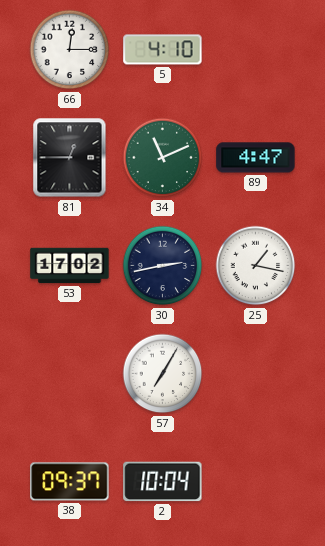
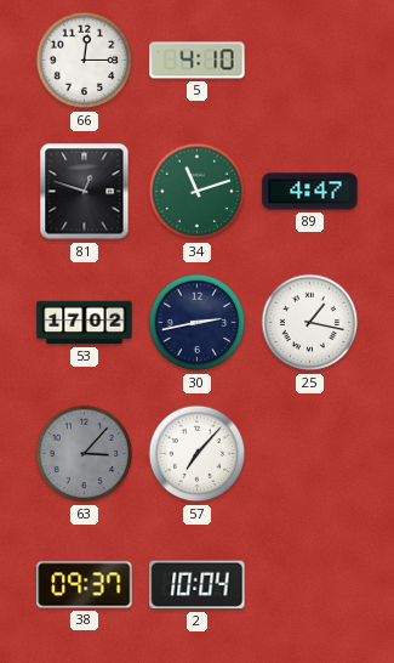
81: 12:45 -> 12:48 (85, 192)
34: 11:11 -> 11:12 (198, 192)
63: none -> 3:07 (85, 454)
57: 7:05 -> 7:07 (198, 454)
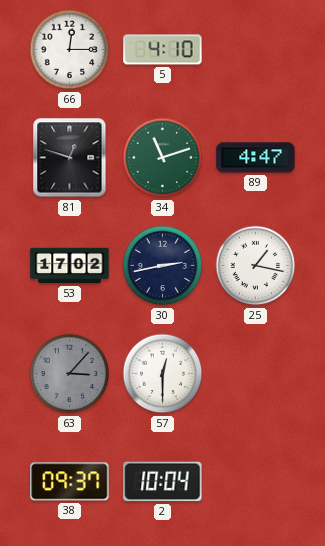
57: 7:07 -> 12:30 (163, 374)
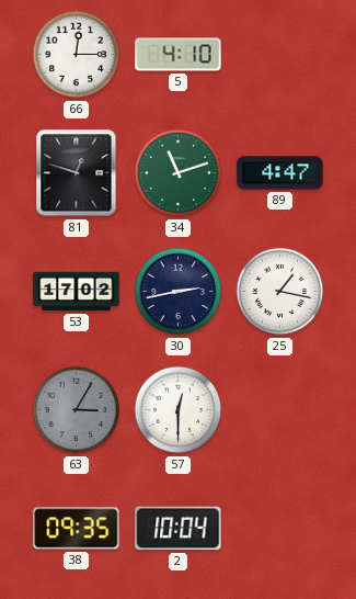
63: 3:07 -> 3:05 (77, 410)
38: 09:37 -> 09:35 (77, 529)
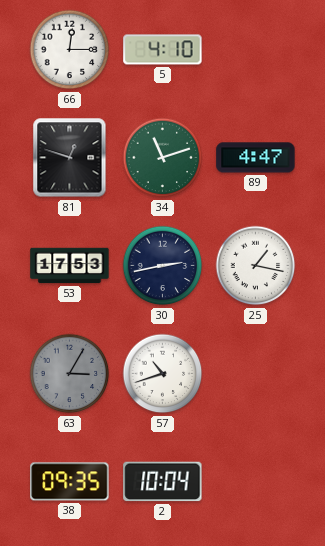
53: 17:02 -> 17:53 (70, 266)
57: 12:30 -> 10:42 (163, 374)
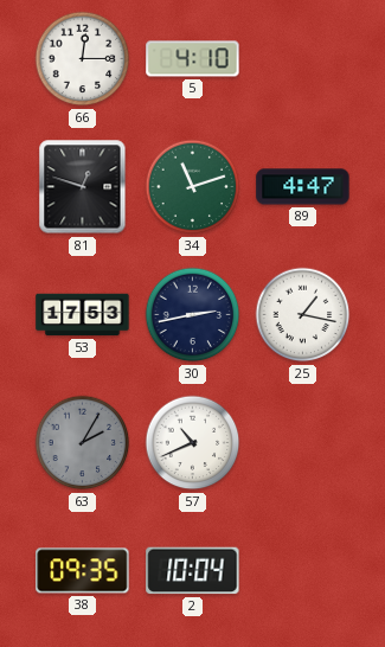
63: 3:05 -> 2:05 (83, 443)
57: 10:42 -> 10:41 (193, 443)
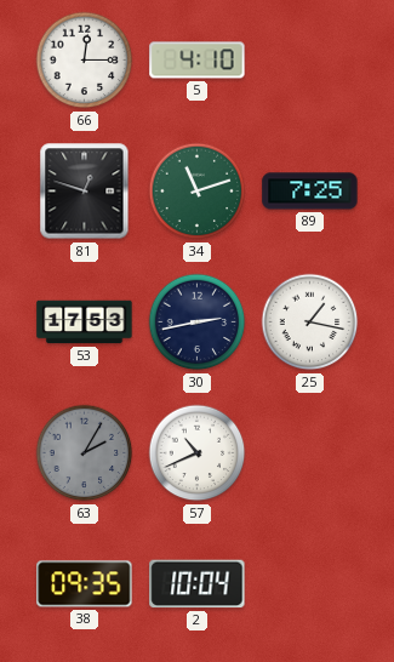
89: 4:47 -> 7:25 (310, 192)
